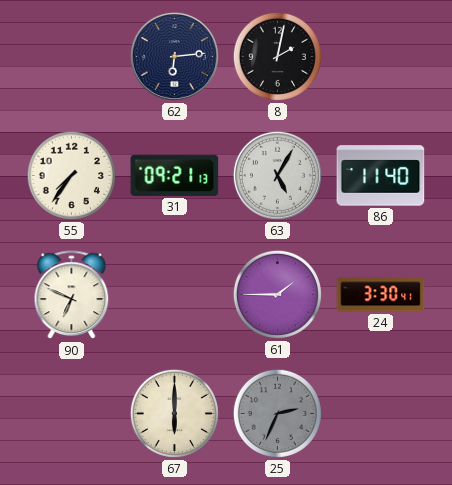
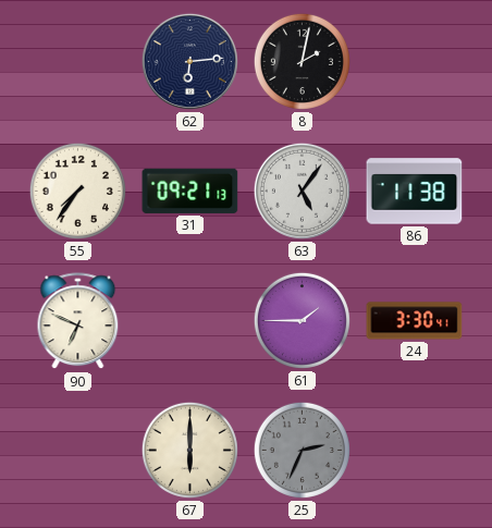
63: 5:05 -> 5:06 (302, 191)
86: 11:40 -> 11:38 (415, 192)
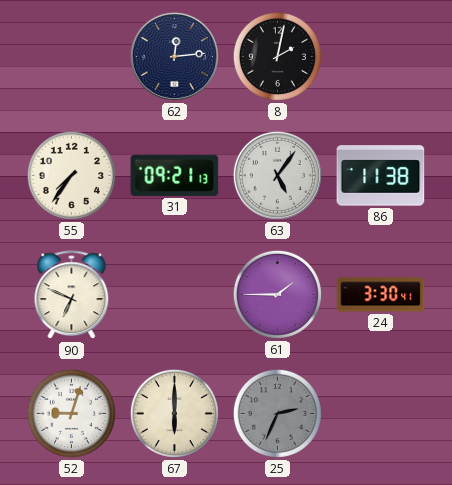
62: 6:14 -> 12:14 (174, 56)
52: none -> 9:03 (71, 413)
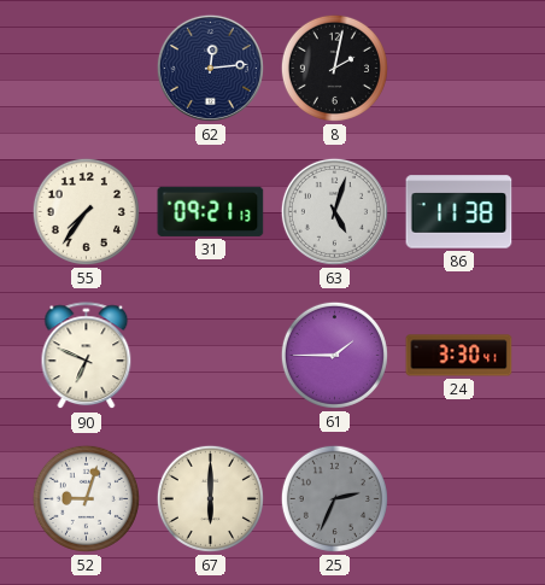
63: 5:06 -> 5:03 (334, 211)
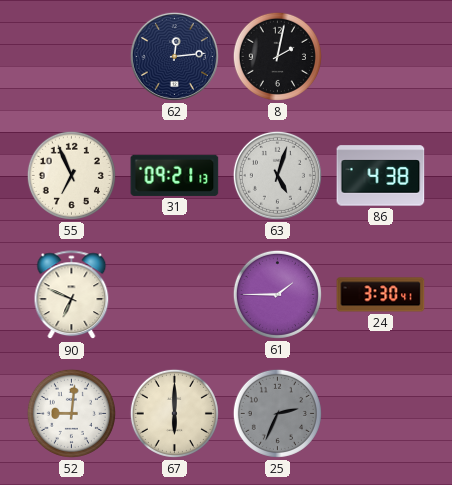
55: 7:36 -> 6:56 (71, 175)
86: 11:38 -> 4:38 (381, 176)
52: 9:03 -> 9:01 (71, 413)
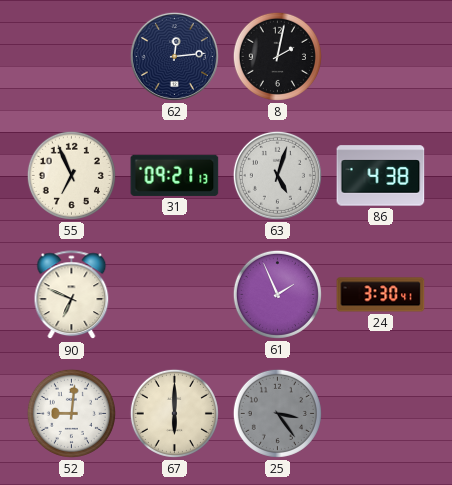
61: 1:45 -> 1:56 (277, 294)
25: 2:34 -> 3:24 (277, 413)
